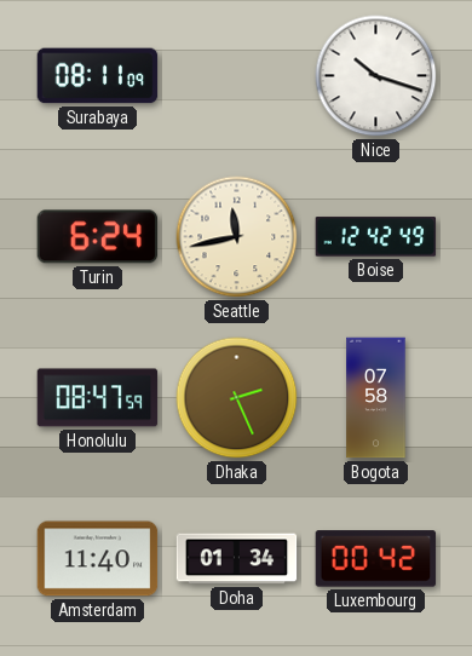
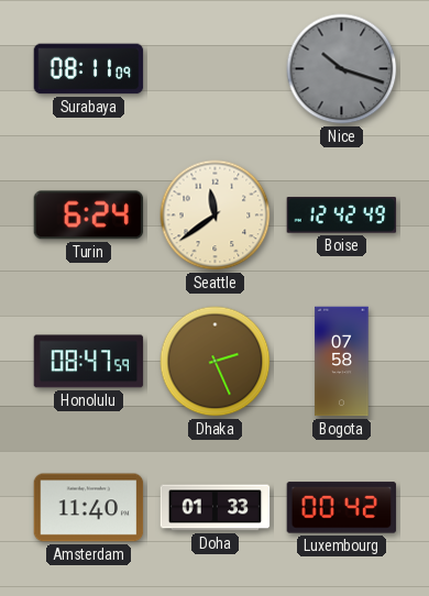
Nice dial: white -> grey (342, 69)
Seattle: 11:43 -> 11:39 (216, 216)
Doha: 01:34 -> 01:33 (216, 508)
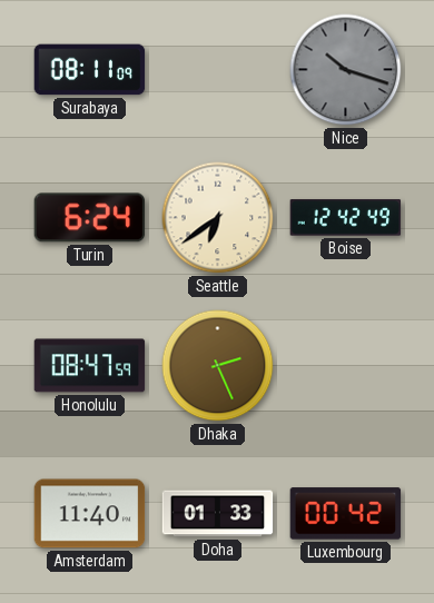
Seattle: 11:39 -> 6:39 (218, 218)
Bogota: 07:58 -> none (342, 362)
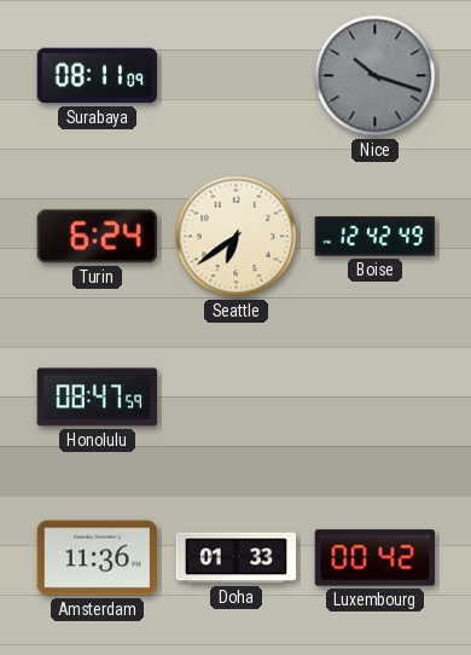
Dhaka: 2:26 -> none (218, 366)
Amsterdam: 11:40 -> 11:36 (98, 558)
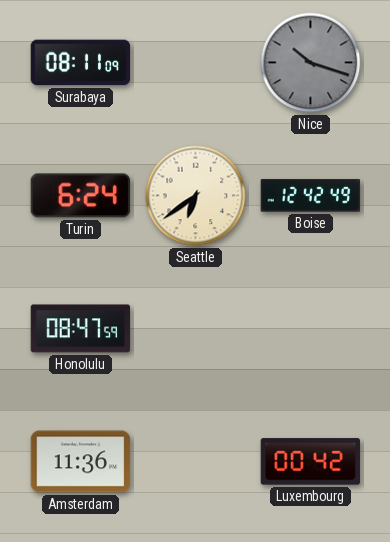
Doha: 01:33 -> none (237, 558)
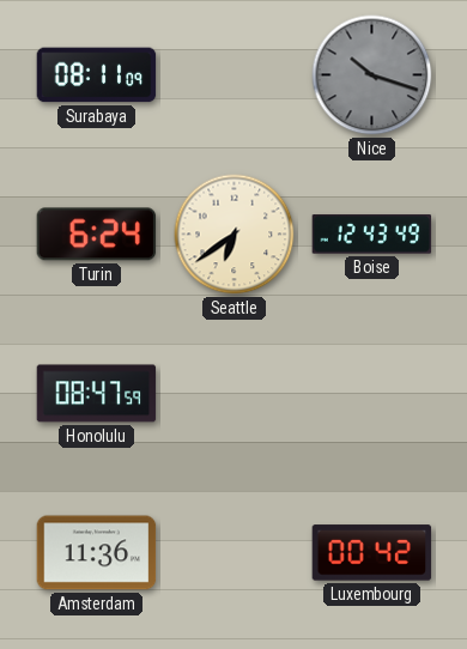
Boise: 12:42 -> 12:43 (372, 235)
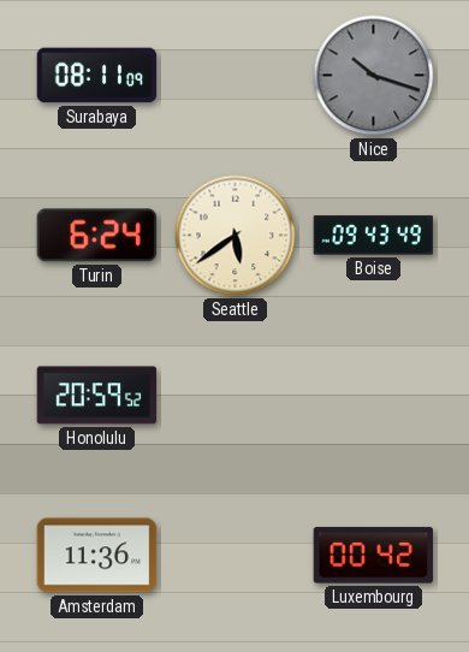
Seattle: 6:39 -> 5:39 (236, 236)
Boise: 12:43 -> 09:43 (374, 236)
Honolulu: 08:47 -> 20:59 (97, 396)
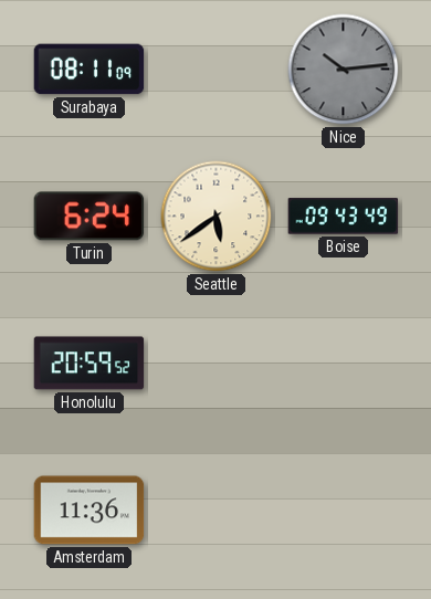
Nice: 10:18 -> 10:14 (344, 70)
Luxembourg: 00:42 -> none (374, 556)
